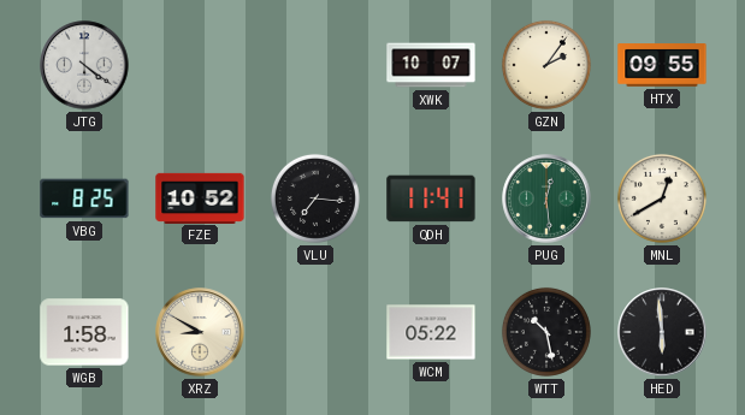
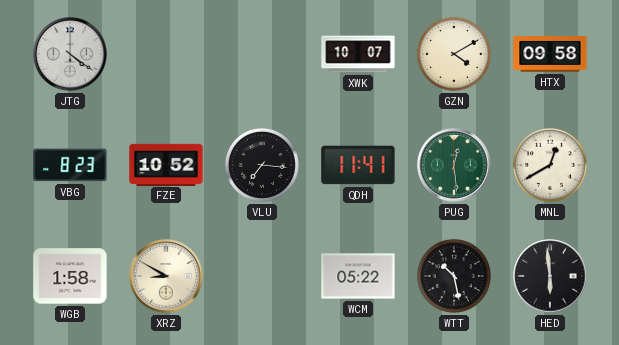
GZN: 2:06 -> 4:10 (454, 54)
HTX: 09:55 -> 09:58 (550, 54)
VBG: 8:25 -> 8:23 (70, 165)
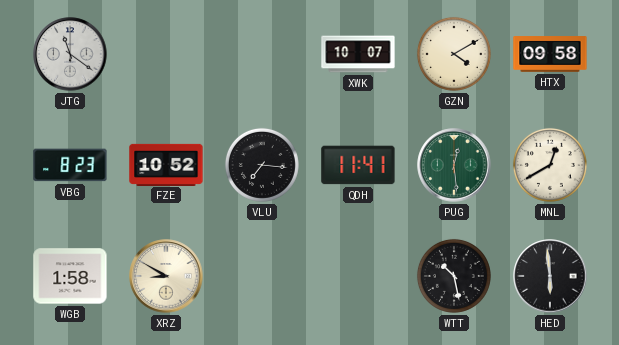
JTG: 4:21 -> 11:21 (70, 54)
WCM: 05:22 -> none (358, 276)
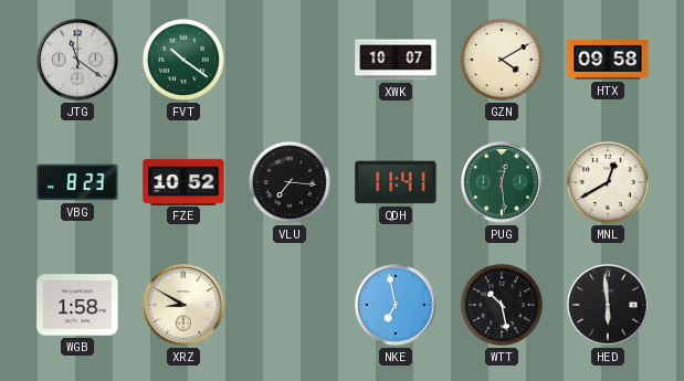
FVT: none -> 10:21 (183, 60)
NKE: none -> 6:58 (396, 305)
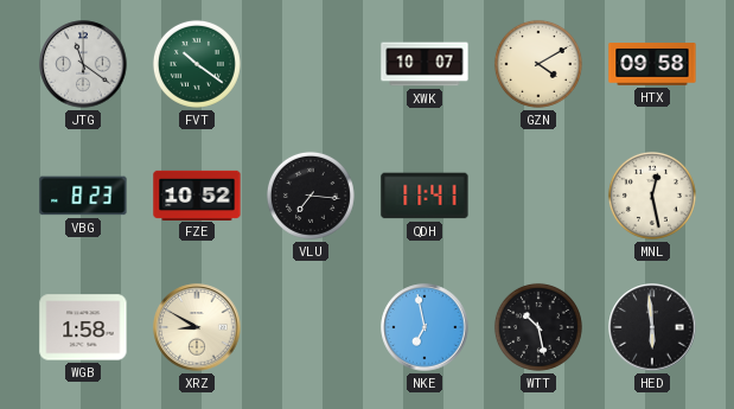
PUG: 12:29 -> none (502, 182)
MNL: 12:40 -> 12:28 (652, 196)
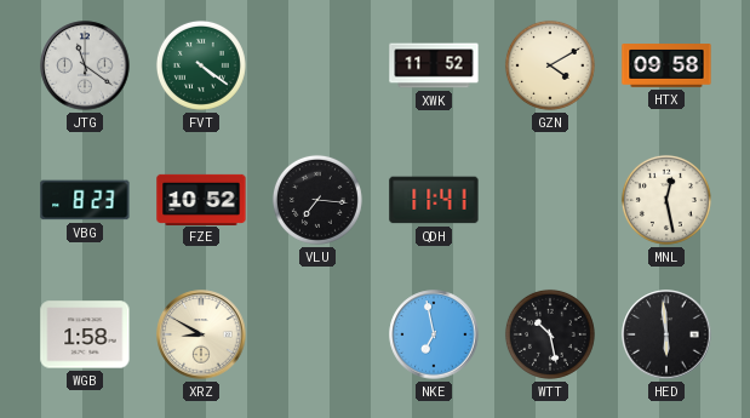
FVT: 10:21 -> 4:21 (201, 65)
XWK: 10:07 -> 11:52 (434, 65)
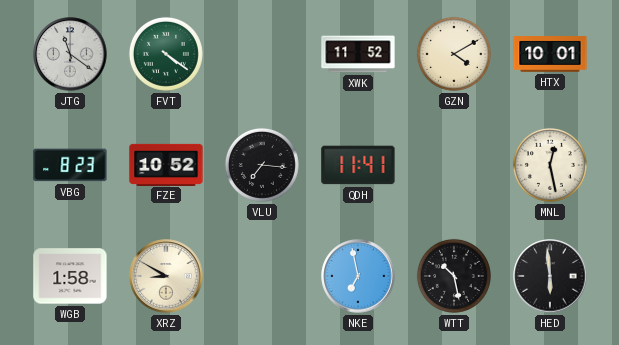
HTX: 09:58 -> 10:01 (550, 54)
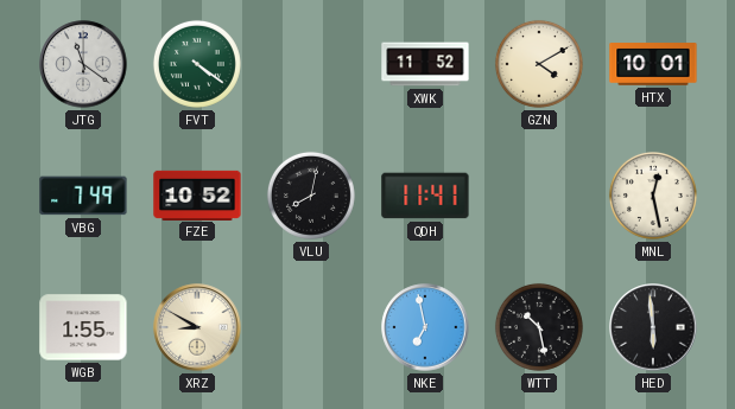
VBG: 8:23 -> 7:49 (83, 196)
VLU: 7:16 -> 8:02 (311, 196)
WGB: 1:58 -> 1:55 (83, 327)
